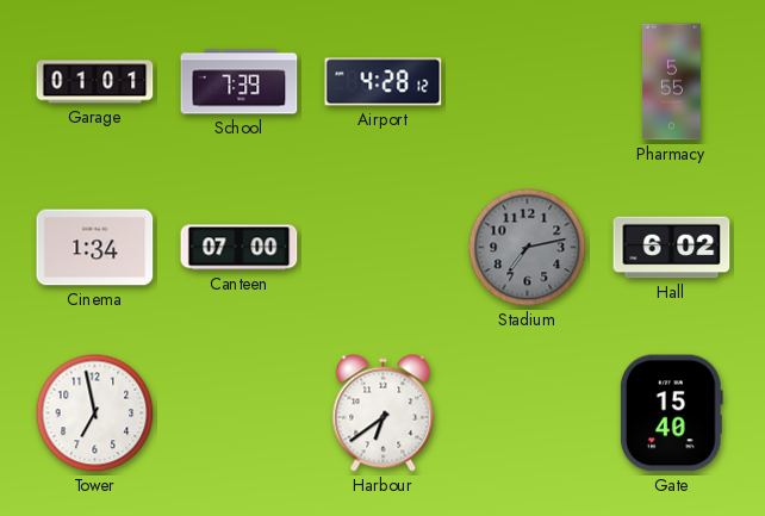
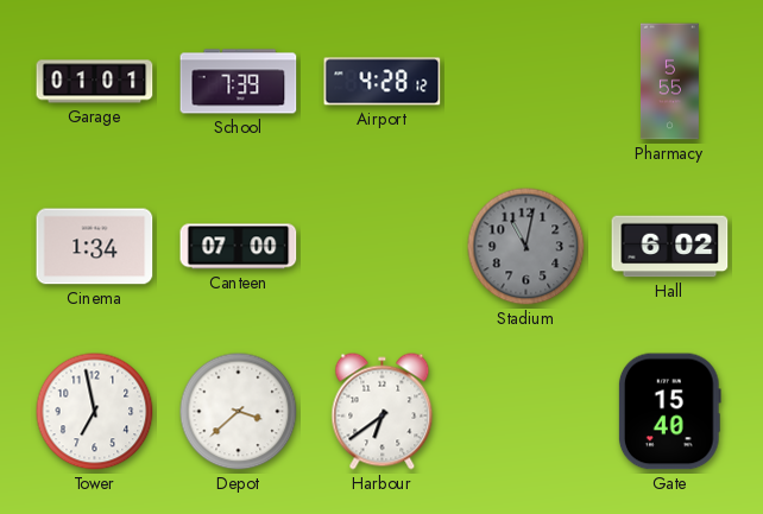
Stadium: 7:13 -> 11:02 (526, 247)
Depot: none -> 3:38 (239, 412)
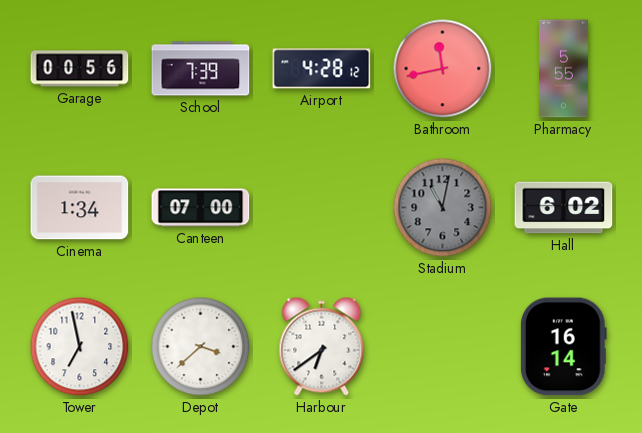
Garage: 01:01 -> 00:56 (80, 69)
Bathroom: none -> 11:43 (443, 69)
Gate: 15:40 -> 16:14 (563, 347)
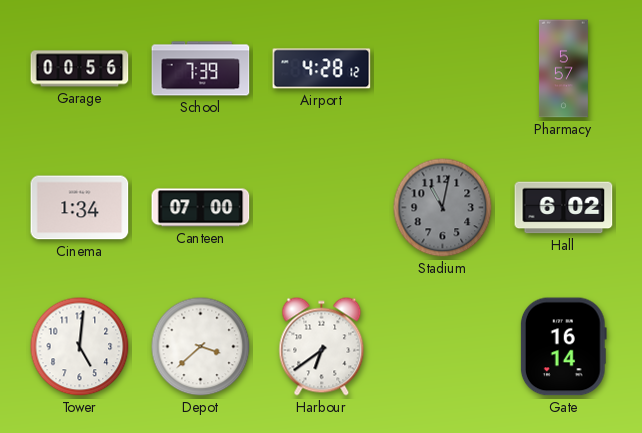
Bathroom: 11:43 -> none (443, 69)
Pharmacy: 5:55 -> 5:57 (563, 69)
Tower: 6:58 -> 5:01 (80, 347)
